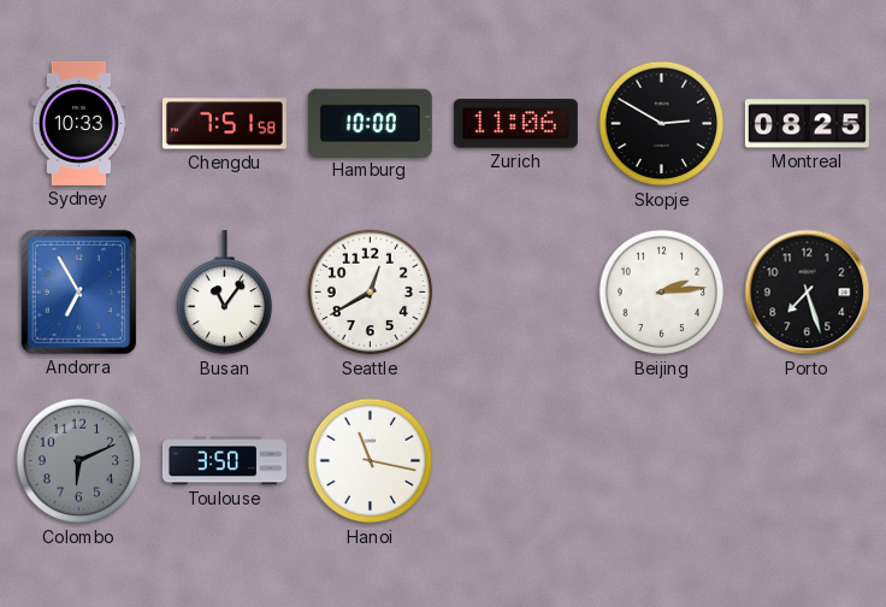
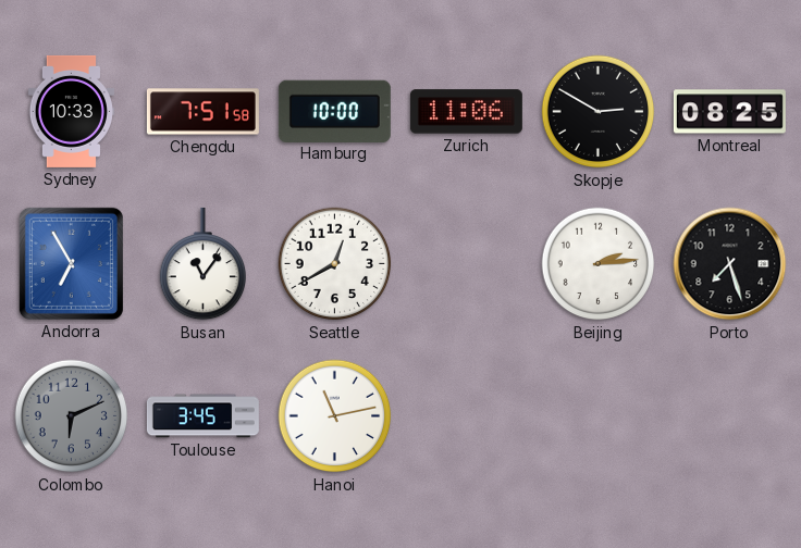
Toulouse: 3:50 -> 3:45 (202, 416)
Hanoi: 11:17 -> 11:13 (335, 416)
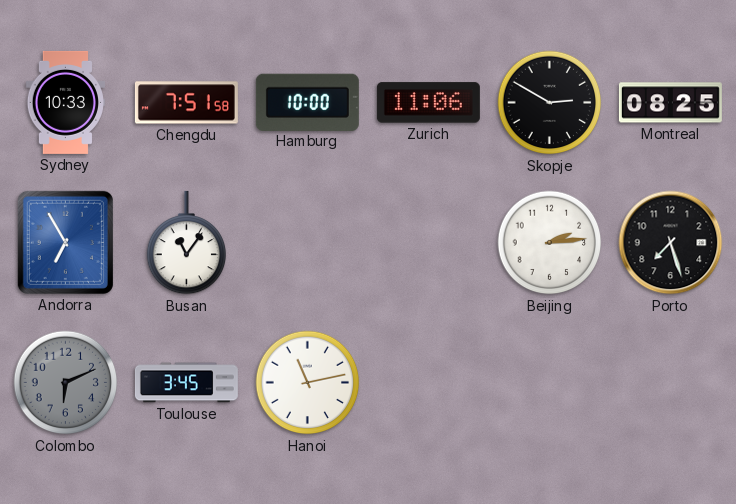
Seattle: 12:40 -> none (335, 264)
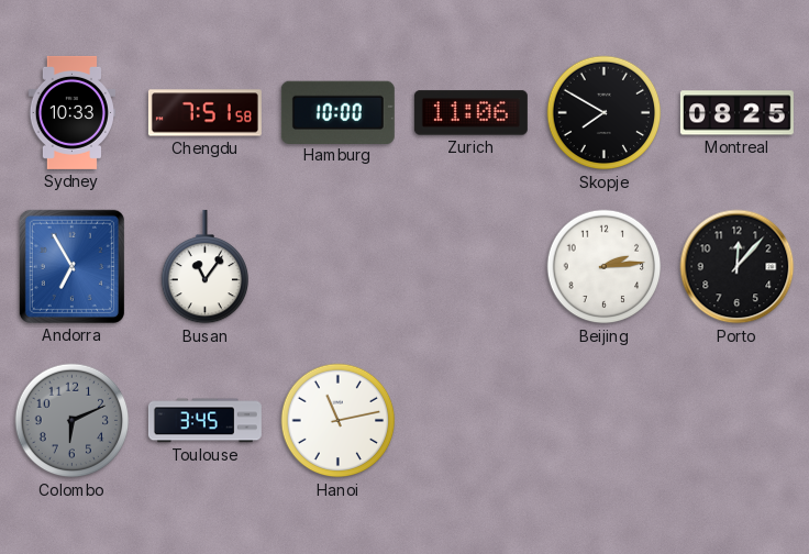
Skopje: 2:50 -> 7:50 (605, 113)
Porto: 7:27 -> 12:07 (738, 267)
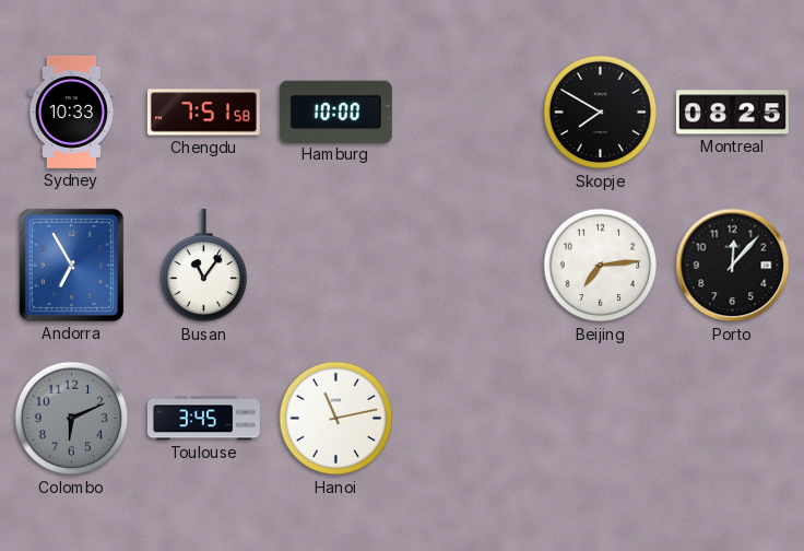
Zurich: 11:06 -> none (470, 113)
Beijing: 2:14 -> 7:14 (601, 266)
